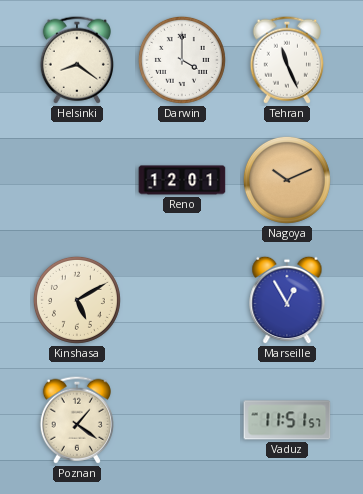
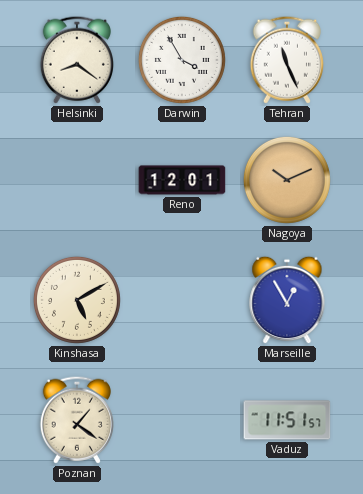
Darwin: 4:00 -> 3:55 (182, 60)
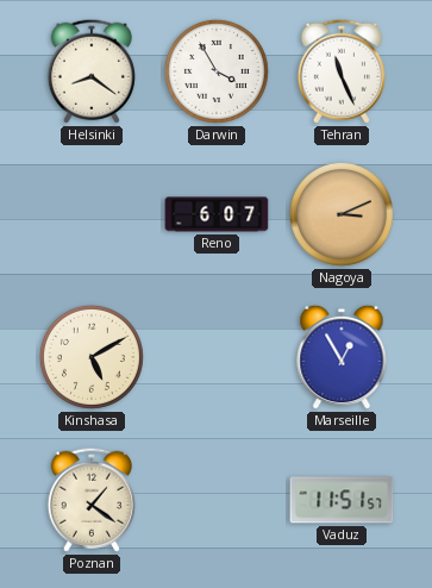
Reno: 12:01 -> 6:07 (217, 214)
Nagoya: 10:11 -> 3:11 (342, 214)
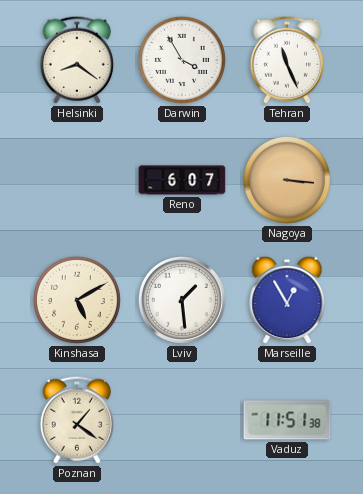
Nagoya: 3:11 -> 3:16 (287, 180)
Lviv: none -> 1:29 (182, 300)
Vaduz: 11:51:57 -> 11:51:38 (287, 420)
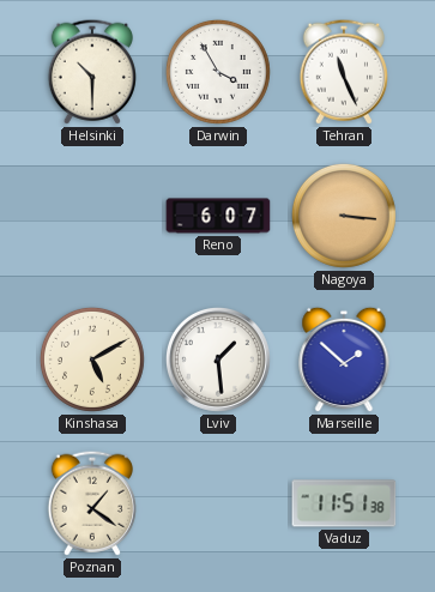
Helsinki: 8:21 -> 10:30 (92, 72)
Marseille: 12:55 -> 1:52 (344, 360)
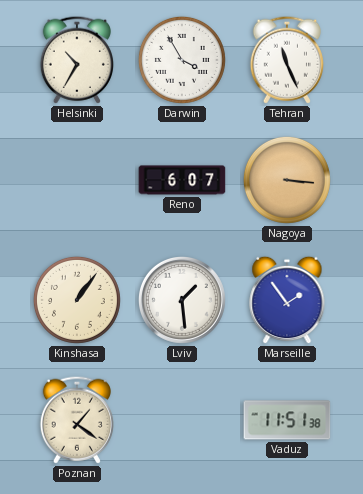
Helsinki: 10:30 -> 10:35 (77, 60)
Kinshasa: 5:10 -> 1:06 (77, 300)
Marseille: 1:52 -> 1:54 (287, 300)
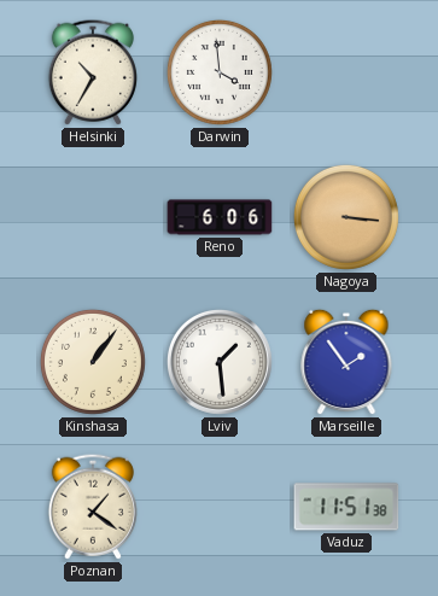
Darwin: 3:55 -> 3:59 (220, 72)
Tehran: 11:26 -> none (287, 60)
Reno: 6:07 -> 6:06 (220, 217)
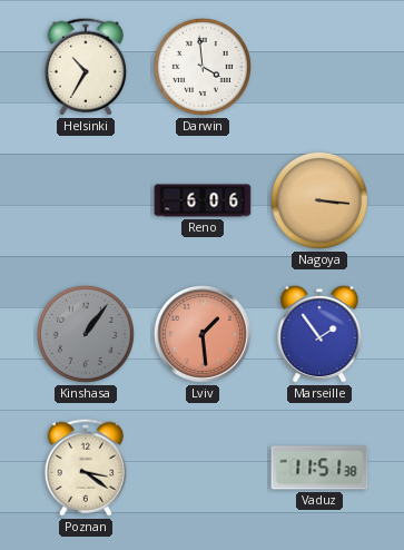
Kinshasa dial: cream -> grey (86, 334)
Lviv dial: white -> salmon (203, 334)
Poznan: 1:21 -> 3:21 (86, 468)
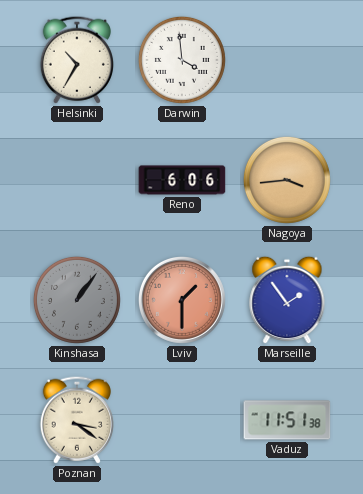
Nagoya: 3:16 -> 3:44 (287, 180)
Lviv: 1:29 -> 1:30 (182, 300)
